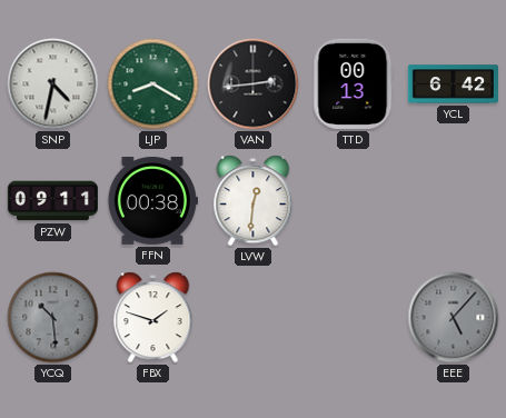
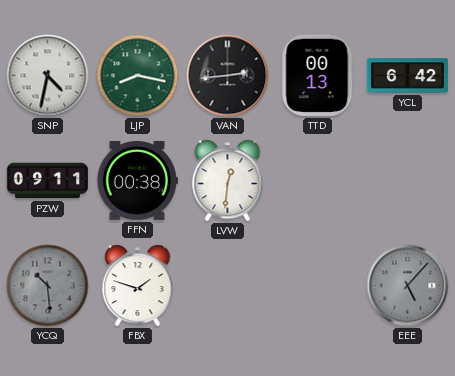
LJP: 8:20 -> 8:17 (138, 76)
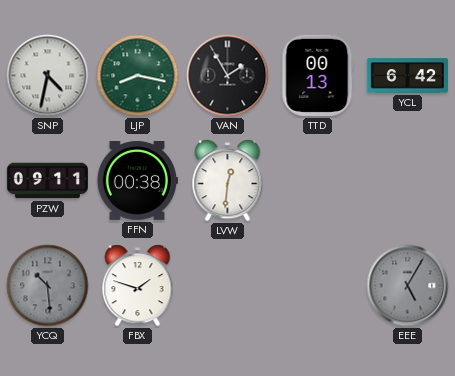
VAN: 2:44 -> 1:55 (228, 76)
EEE: 5:07 -> 5:05 (408, 286)
